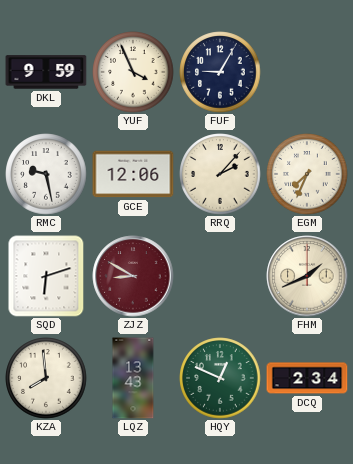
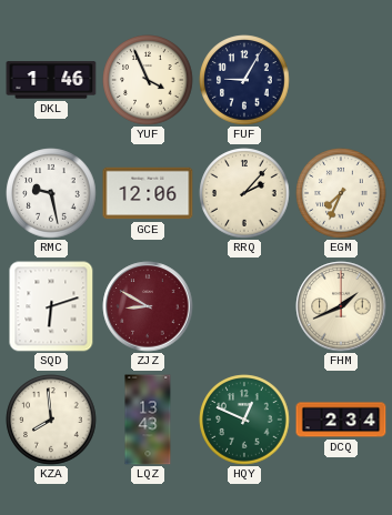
DKL: 9:59 -> 1:46 (51, 80)
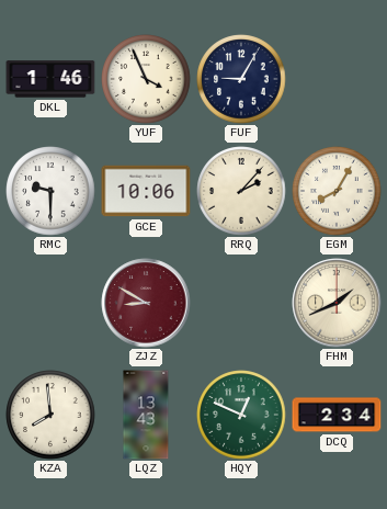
RMC: 9:28 -> 9:30 (50, 191)
GCE: 12:06 -> 10:06 (146, 191)
EGM: 7:34 -> 8:05 (337, 191)
SQD: 6:12 -> none (51, 306)
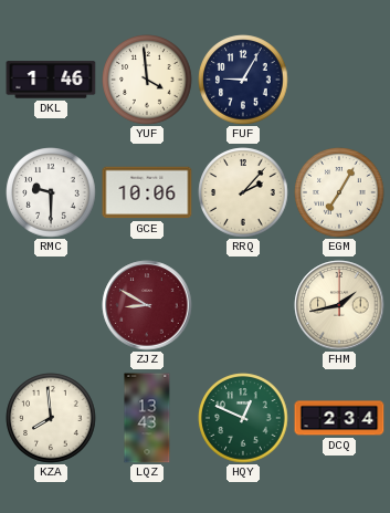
YUF: 3:56 -> 3:59 (147, 80)
EGM: 8:05 -> 7:05 (339, 192)
FHM: 1:41 -> 1:43 (339, 305)
